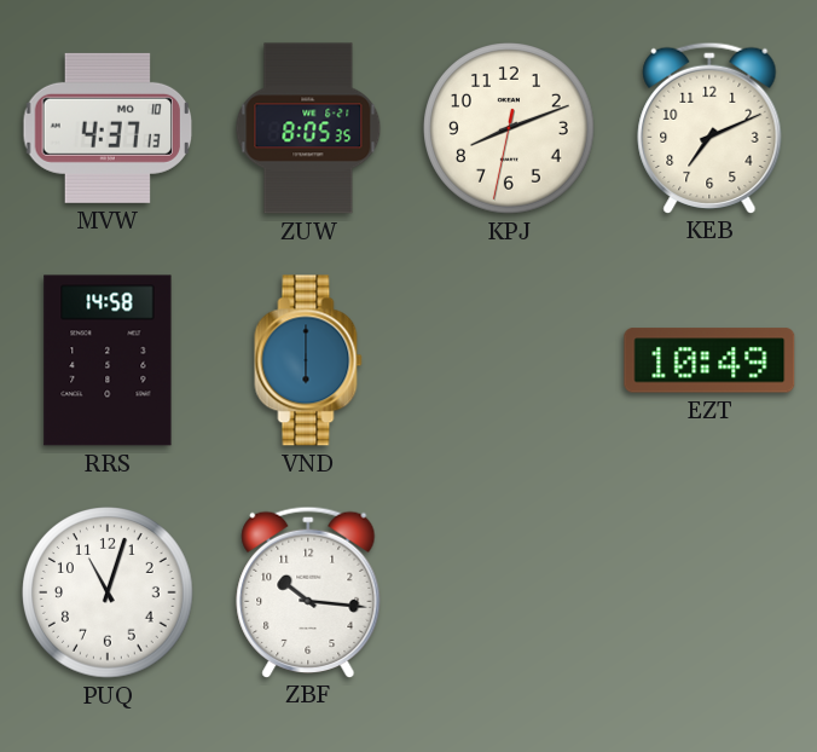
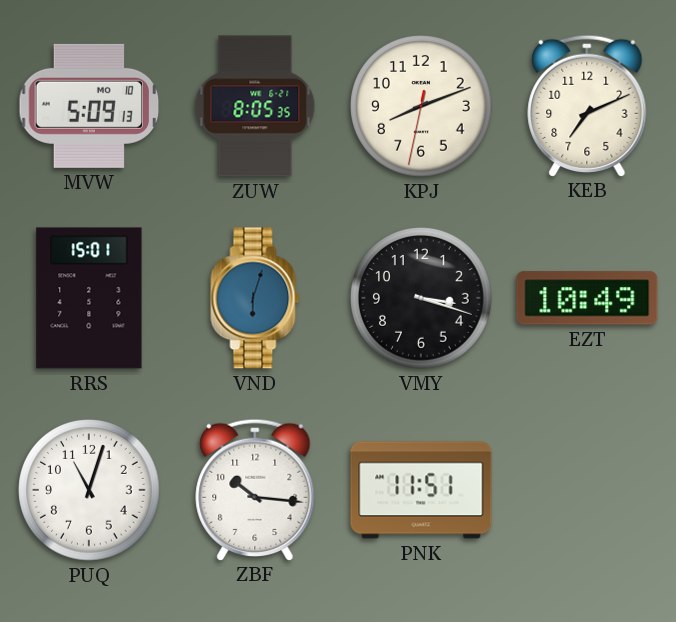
MVW: 4:37 -> 5:09 (89, 106)
RRS: 14:58 -> 15:01 (89, 298)
VND: 6:00 -> 6:03 (255, 298)
VMY: none -> 3:18 (421, 298)
PNK: none -> 11:51 (421, 490)
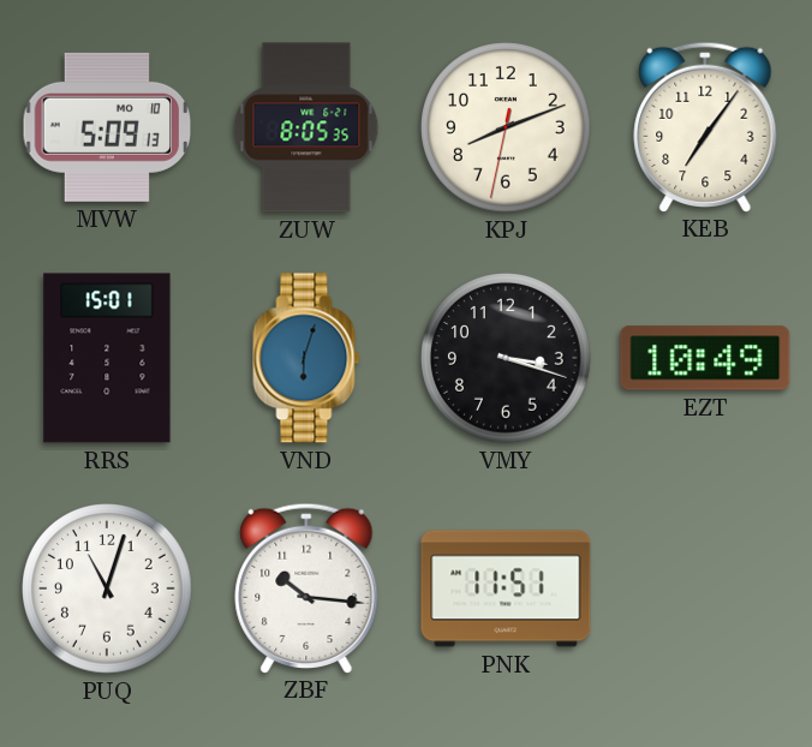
KEB: 7:11 -> 7:06 (705, 126)
